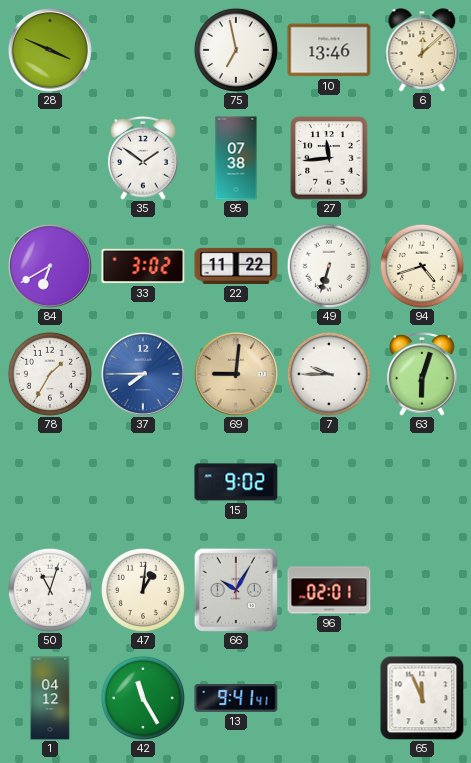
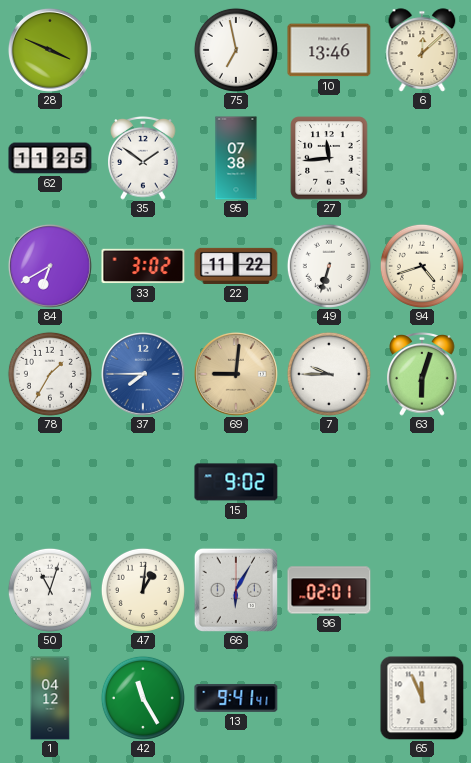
62: none -> 11:25 (50, 158)
66: 10:05 -> 6:05 (235, 589)
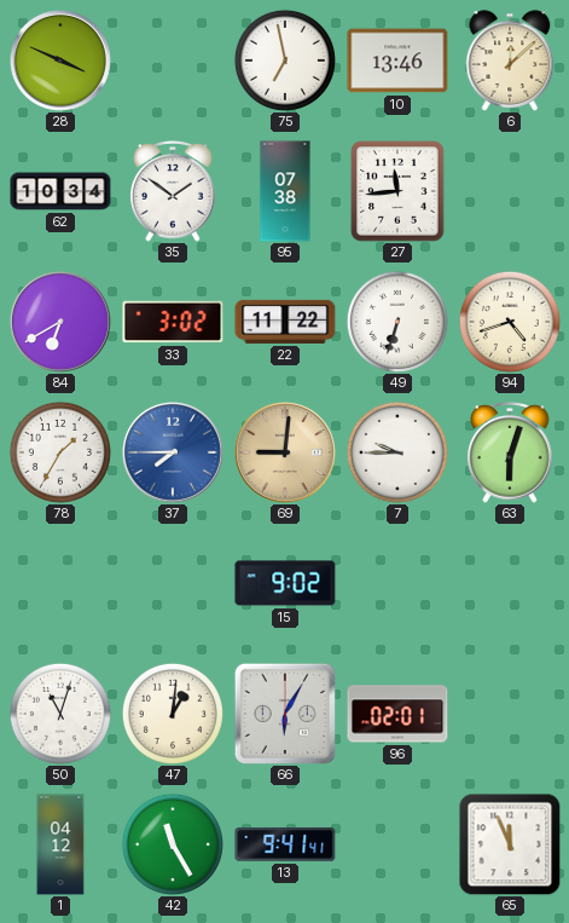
62: 11:25 -> 10:34 (60, 191)
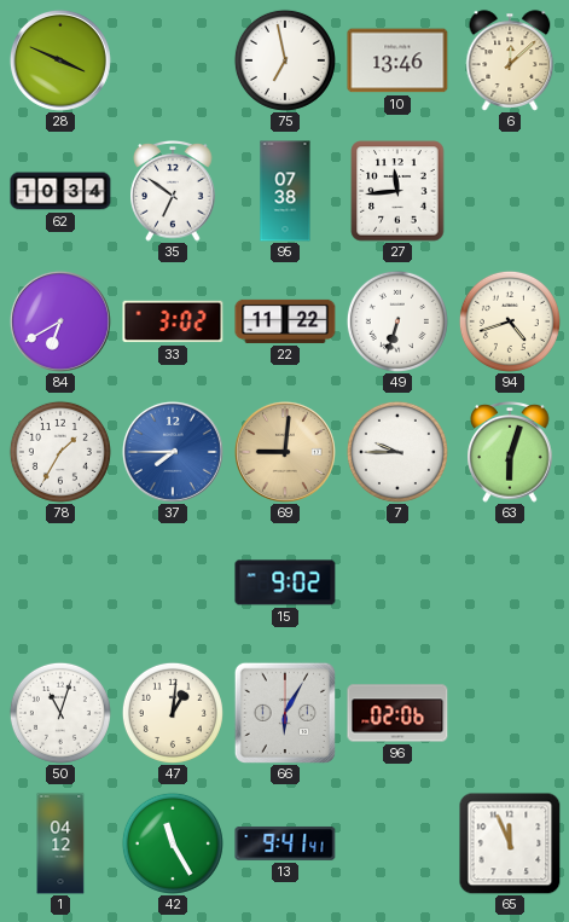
35: 1:51 -> 6:51 (173, 192)
96: 02:01 -> 02:06 (397, 713)
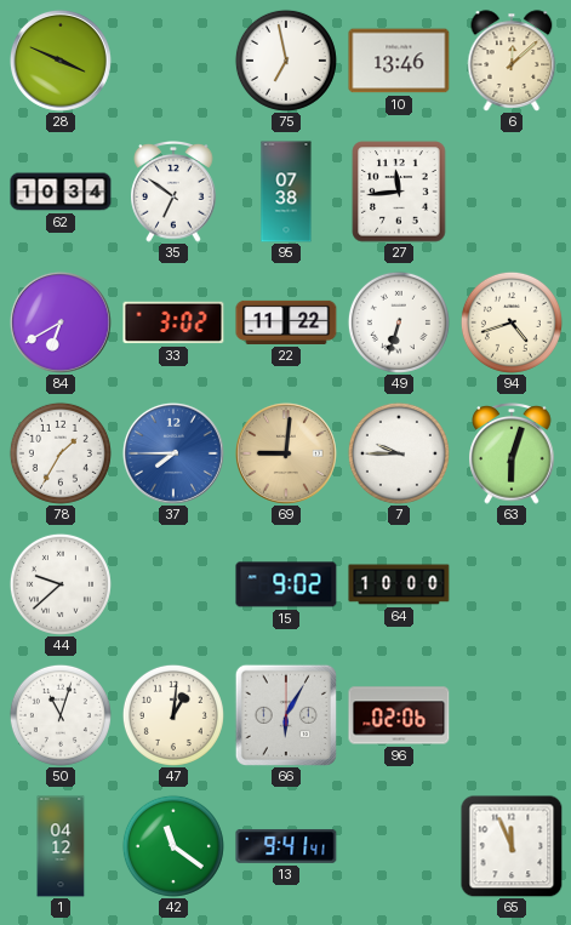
44: none -> 9:38 (61, 584)
64: none -> 10:00 (399, 584)
42: 11:25 -> 11:21 (173, 846)
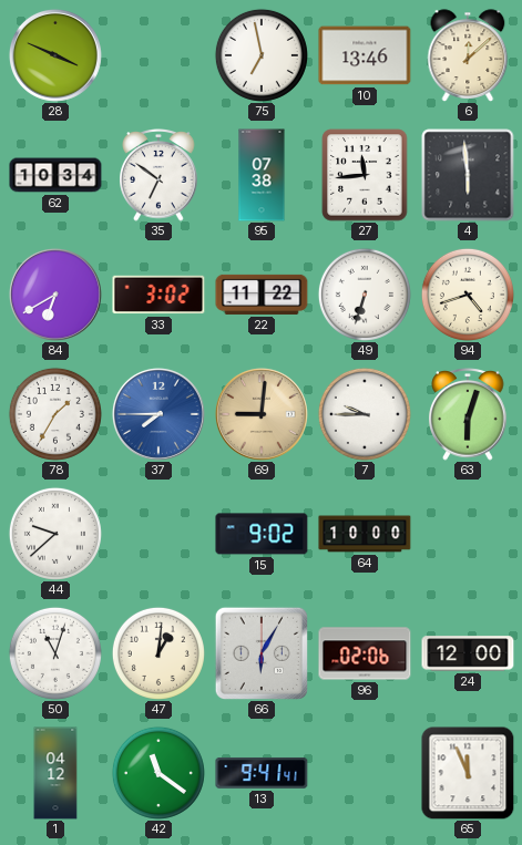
4: none -> 5:59 (468, 175)
24: none -> 12:00 (468, 653)
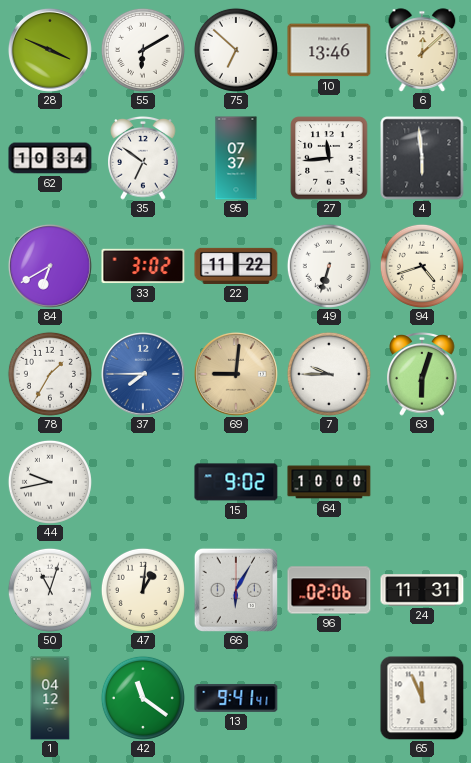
55: none -> 6:10 (143, 50)
75: 6:58 -> 6:52 (236, 50)
95: 07:38 -> 07:37 (236, 158)
44: 9:38 -> 9:43 (50, 482)
24: 12:00 -> 11:31 (422, 590)
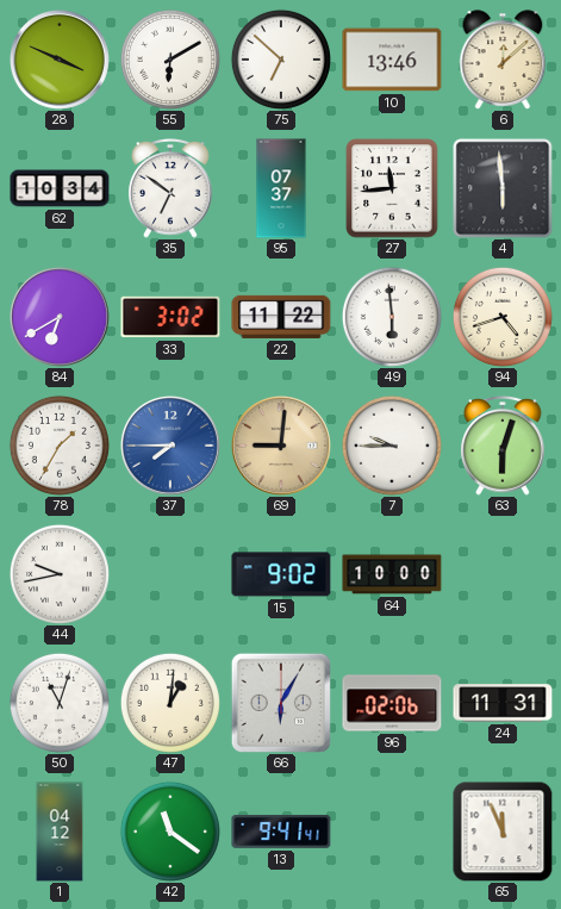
49: 6:33 -> 5:59 (392, 317)
